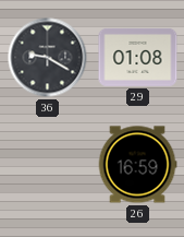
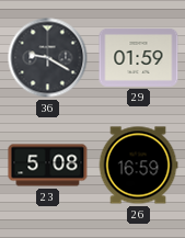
29: 01:08 -> 01:59 (139, 57)
23: none -> 5:08 (48, 166)
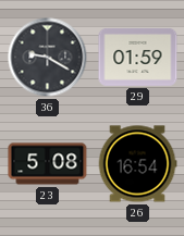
26: 16:59 -> 16:54 (137, 164)
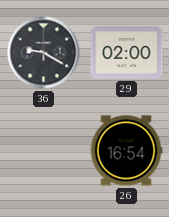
29: 01:59 -> 02:00 (127, 52)
23: 5:08 -> none (48, 164)
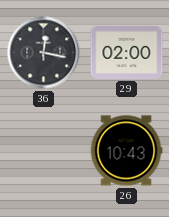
36: 9:20 -> 12:17 (44, 53)
26: 16:54 -> 10:43 (126, 151)
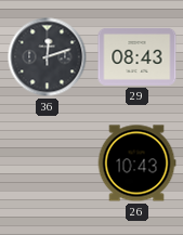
36: 12:17 -> 12:12 (48, 57)
29: 02:00 -> 08:43 (138, 56)
